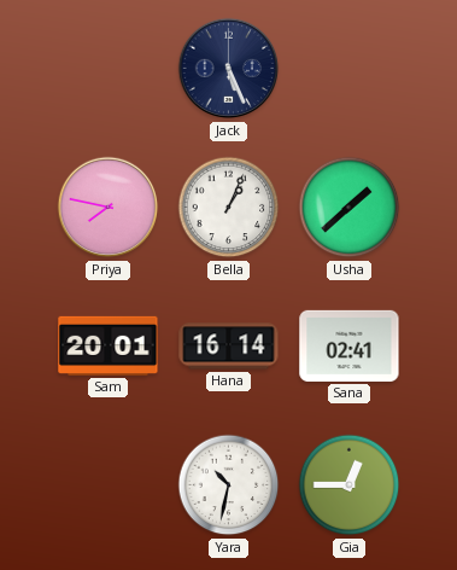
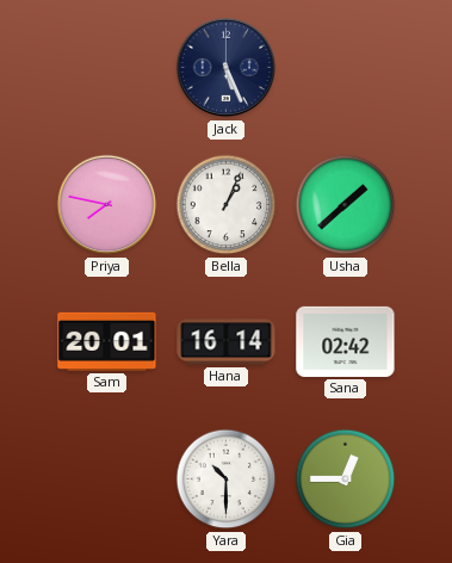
Sana: 02:41 -> 02:42 (346, 341)
Yara: 10:32 -> 10:30 (227, 480)
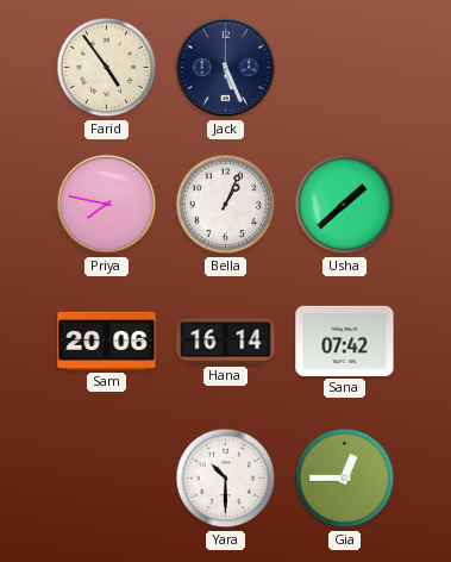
Farid: none -> 4:54 (107, 68)
Sam: 20:01 -> 20:06 (107, 341)
Sana: 02:42 -> 07:42 (345, 341)
